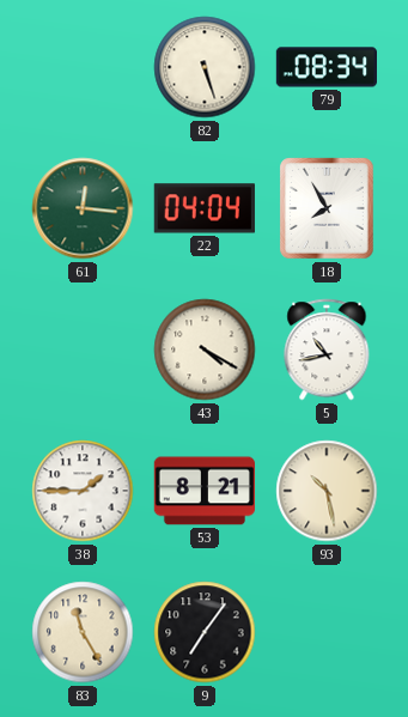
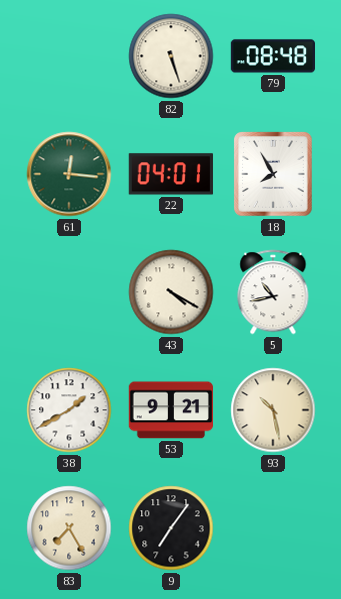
79: 08:34 -> 08:48 (272, 56)
22: 04:04 -> 04:01 (171, 174)
38: 1:45 -> 1:40 (69, 410)
53: 8:21 -> 9:21 (170, 410)
83: 11:25 -> 7:25 (69, 528)
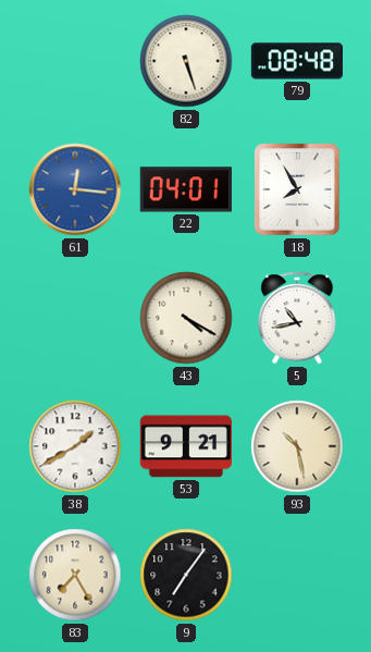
61 dial: green -> blue (75, 189)
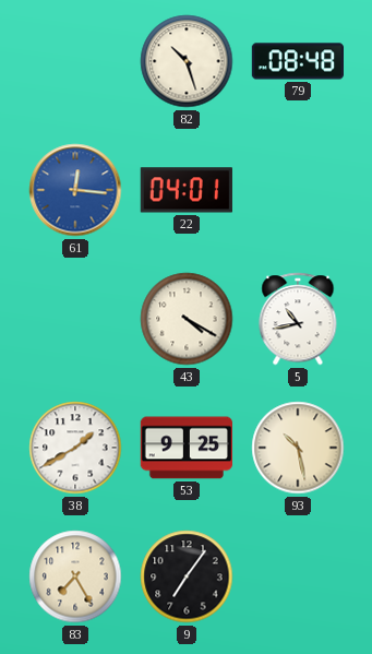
82: 5:27 -> 10:27 (187, 61)
18: 7:55 -> none (297, 189)
53: 9:21 -> 9:25 (185, 448)
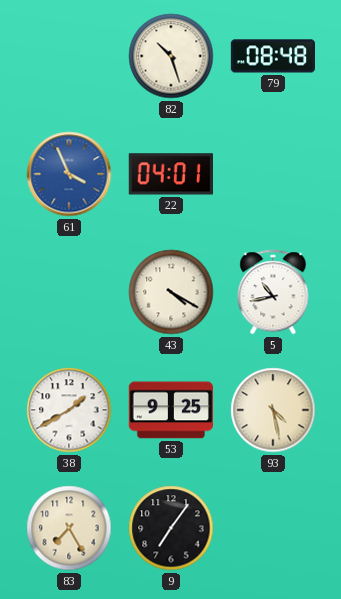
61: 12:16 -> 3:56 (69, 174)
93: 10:28 -> 4:28 (273, 410)
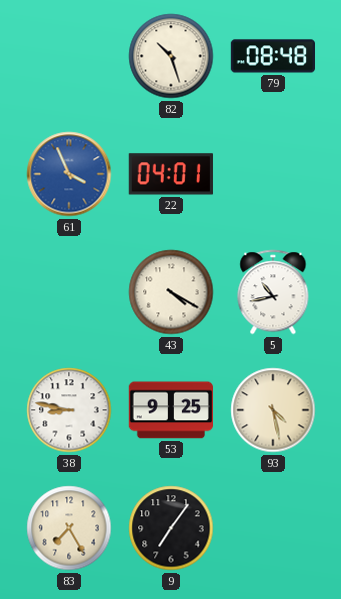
38: 1:40 -> 8:47 (69, 410)
